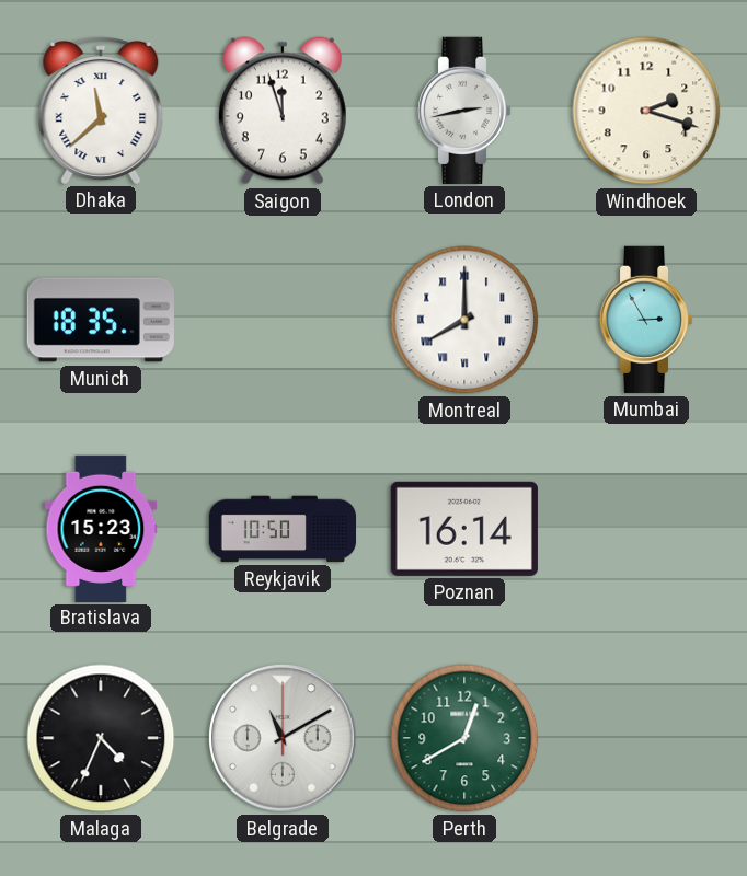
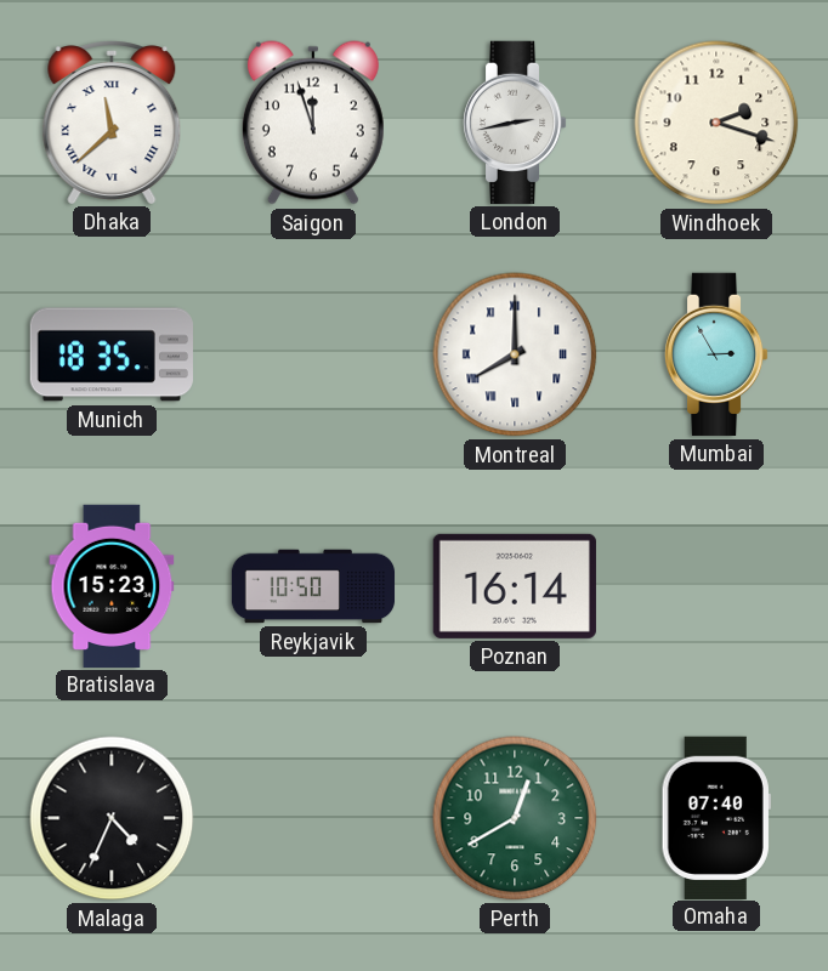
Belgrade: 11:10 -> none (283, 738)
Omaha: none -> 07:40 (716, 817)
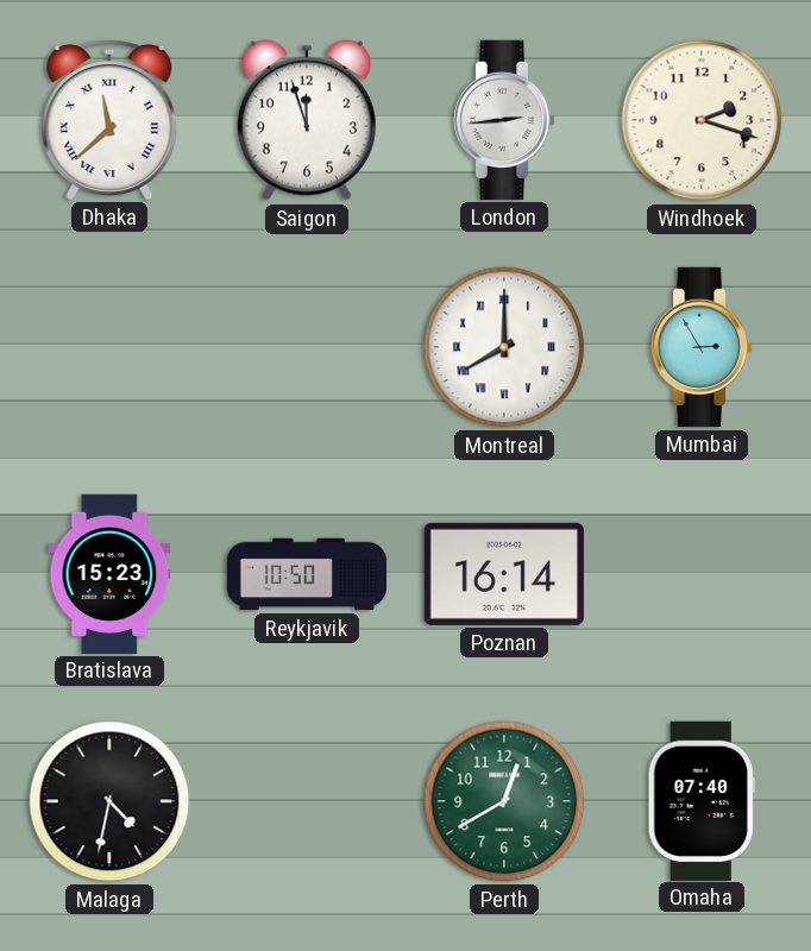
London: 2:43 -> 2:44 (504, 120)
Munich: 18:35 -> none (112, 354)
Malaga: 4:34 -> 4:32 (109, 801)
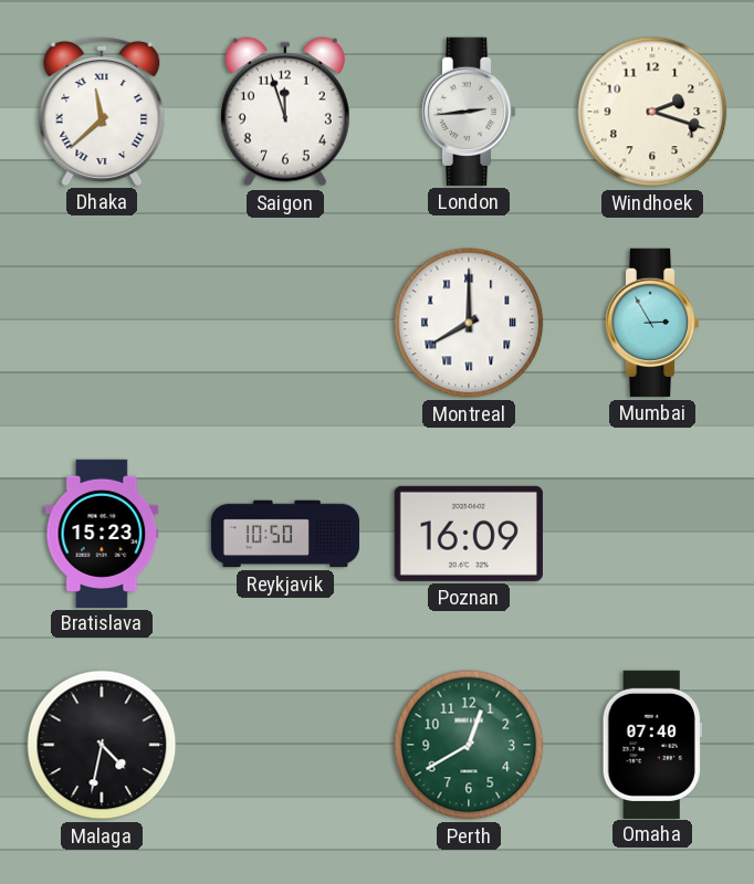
Poznan: 16:14 -> 16:09 (469, 534)
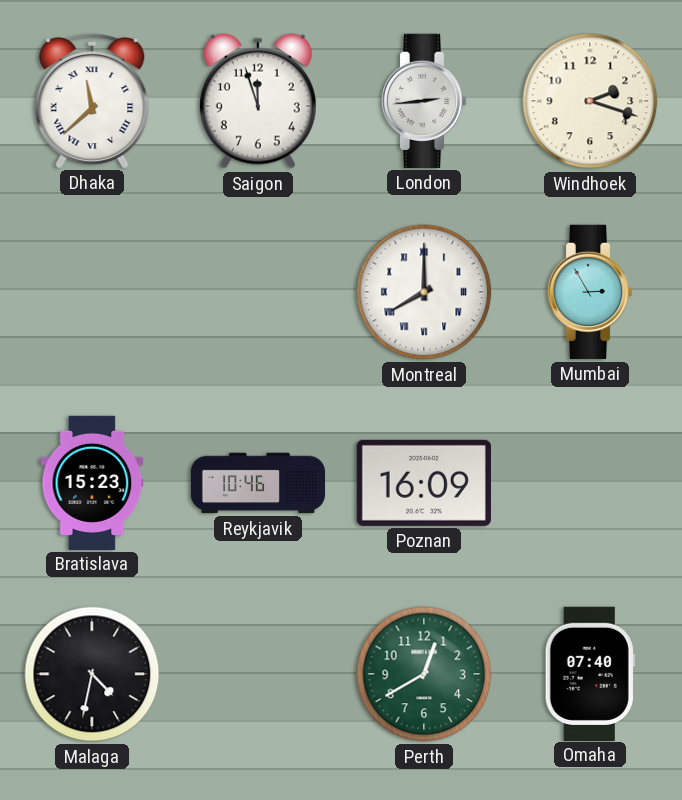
Reykjavik: 10:50 -> 10:46 (258, 483)
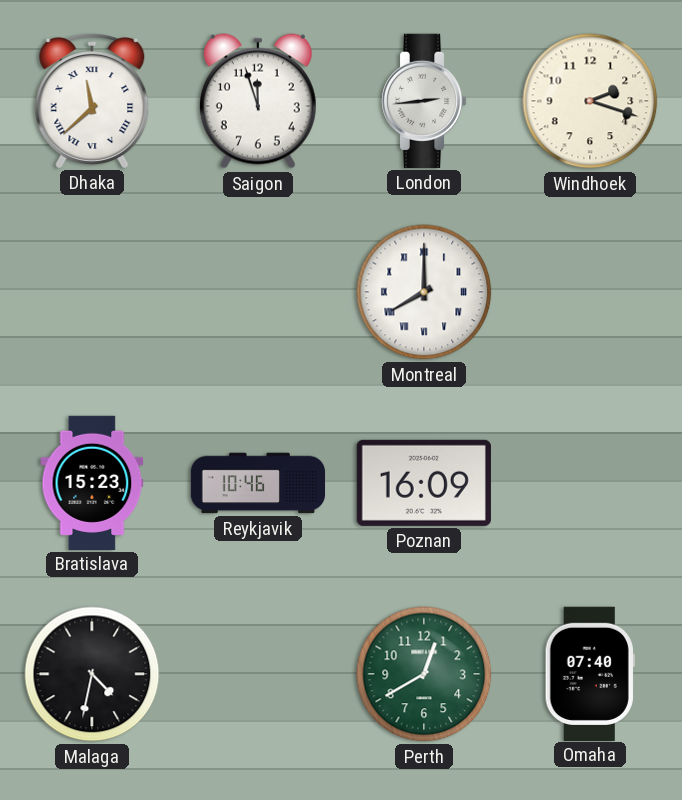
Mumbai: 2:55 -> none (590, 292)
